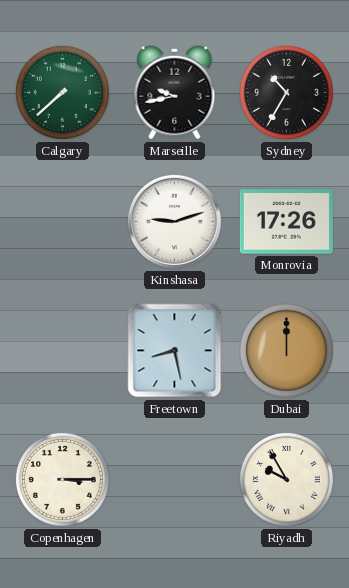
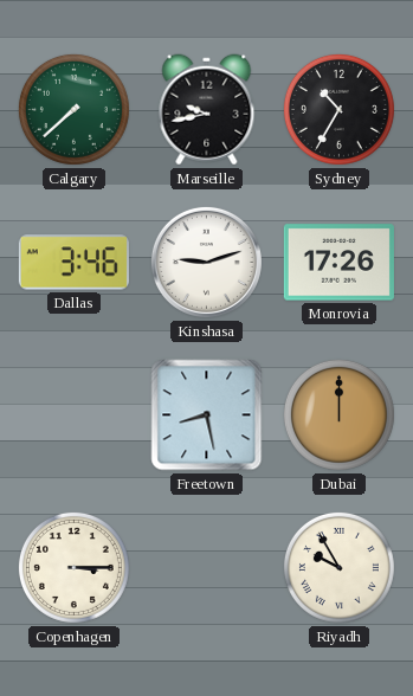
Dallas: none -> 3:46 (73, 263)
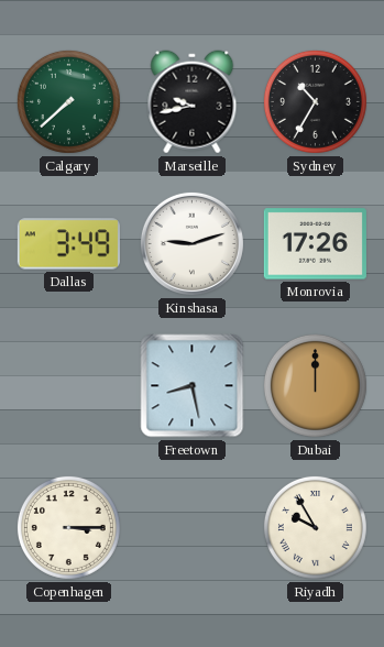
Dallas: 3:46 -> 3:49 (68, 244)
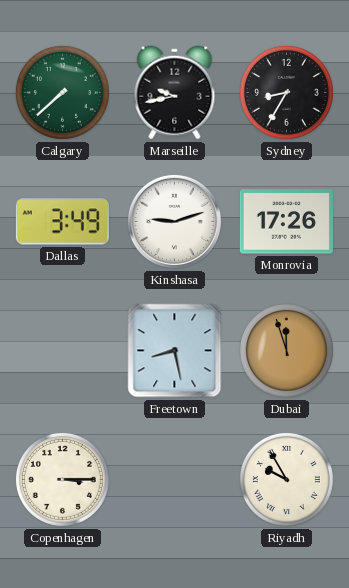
Sydney: 10:35 -> 8:35 (286, 92)
Dubai: 12:00 -> 11:57 (286, 350)
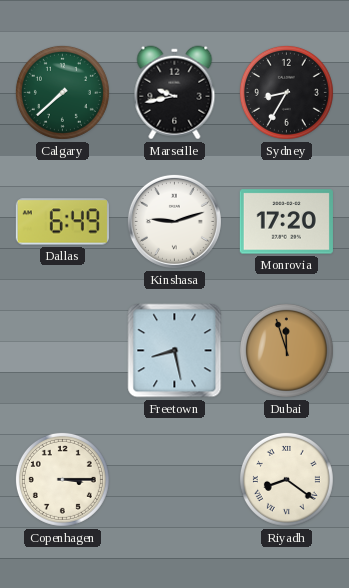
Dallas: 3:49 -> 6:49 (62, 222)
Monrovia: 17:26 -> 17:20 (286, 222)
Riyadh: 9:55 -> 8:21 (286, 479)
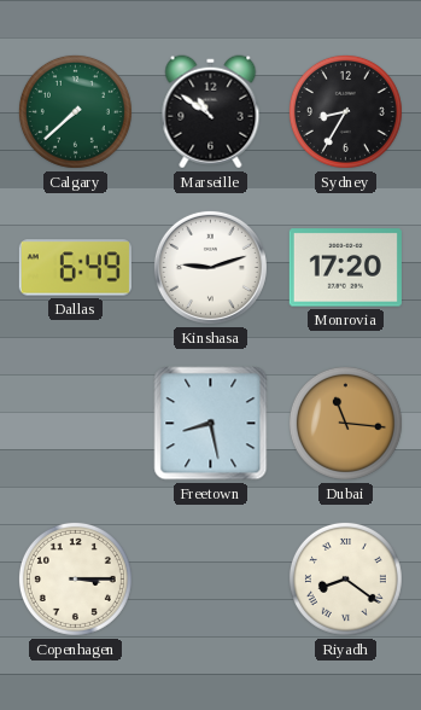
Marseille: 9:43 -> 10:51 (211, 112)
Dubai: 11:57 -> 11:16 (345, 423)
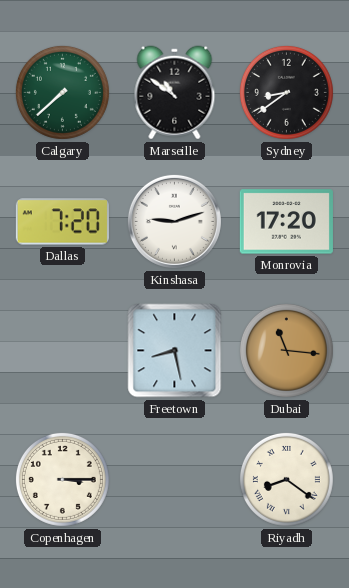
Sydney: 8:35 -> 8:39 (286, 92)
Dallas: 6:49 -> 7:20 (62, 222)
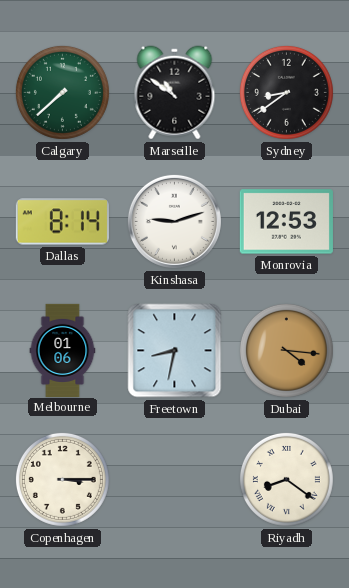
Dallas: 7:20 -> 8:14 (62, 222)
Monrovia: 17:20 -> 12:53 (286, 222)
Melbourne: none -> 01:06 (63, 350)
Freetown: 8:28 -> 8:32 (175, 351)
Dubai: 11:16 -> 4:16 (286, 350)
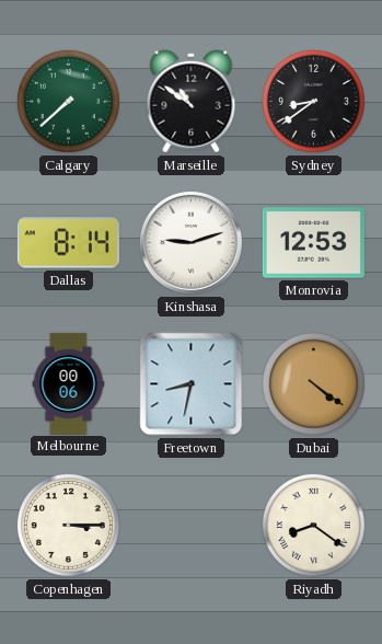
Melbourne: 01:06 -> 00:06 (69, 383)
Dubai: 4:16 -> 4:21 (313, 383)
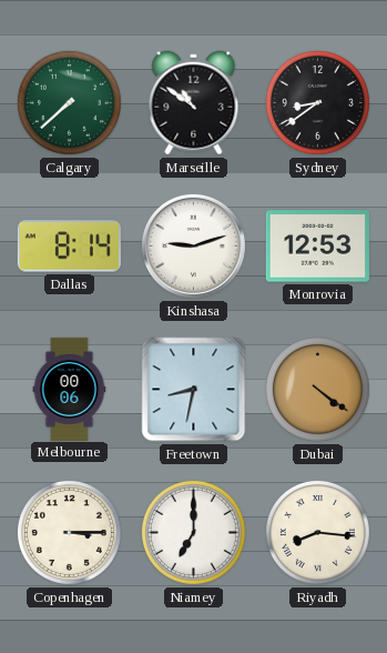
Niamey: none -> 7:00 (193, 532)
Riyadh: 8:21 -> 8:16 (317, 532)
